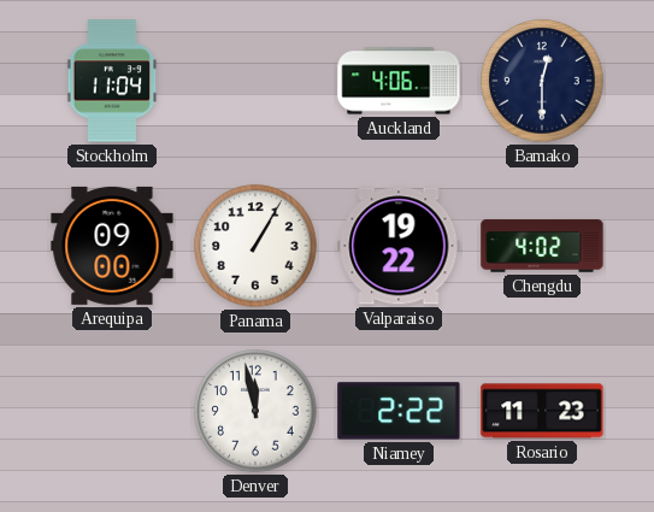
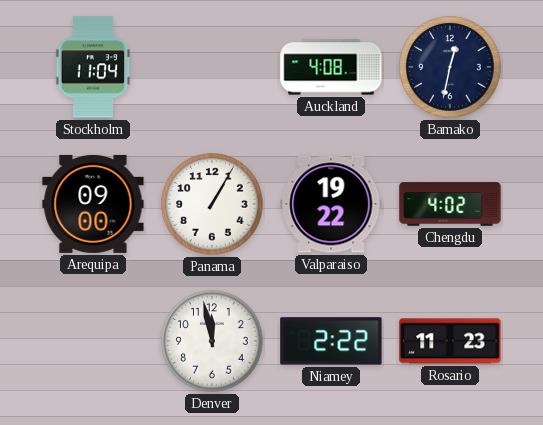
Auckland: 4:06 -> 4:08 (331, 67)
Bamako: 12:30 -> 12:32 (450, 67)
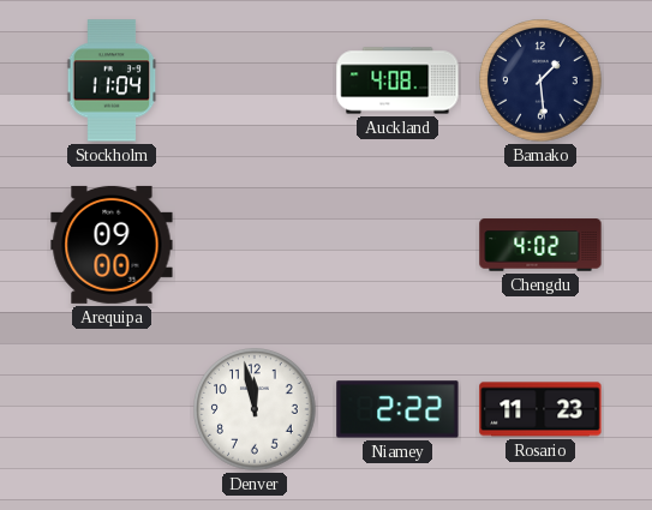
Bamako: 12:32 -> 1:29 (540, 80)
Panama: 1:05 -> none (212, 204)
Valparaiso: 19:22 -> none (331, 204)
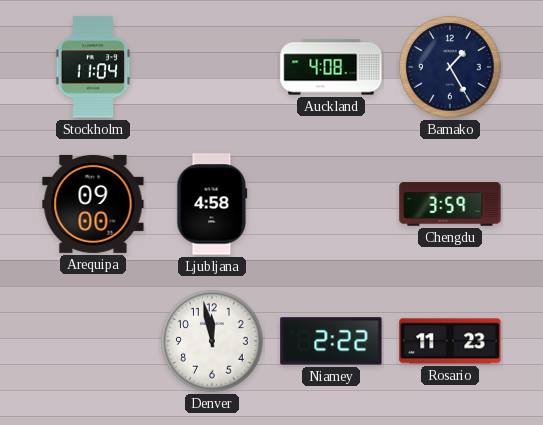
Bamako: 1:29 -> 1:25 (450, 67)
Ljubljana: none -> 4:58 (212, 204)
Chengdu: 4:02 -> 3:59 (450, 204)
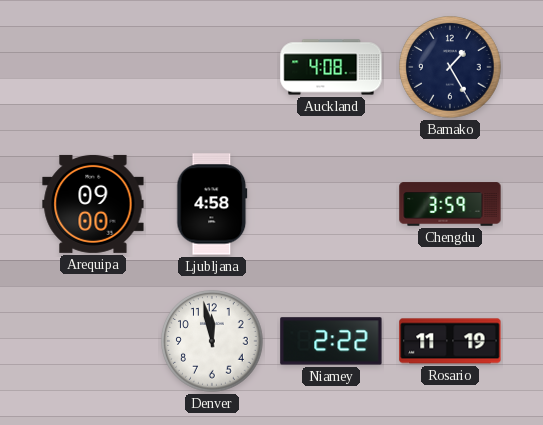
Stockholm: 11:04 -> none (93, 67)
Rosario: 11:23 -> 11:19 (450, 341)
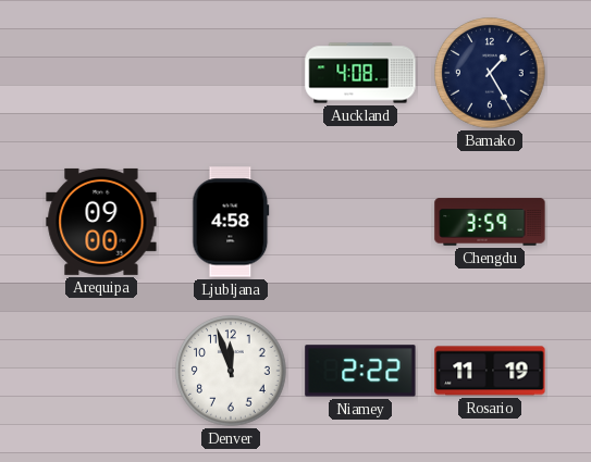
Denver: 11:58 -> 11:57 (231, 371)
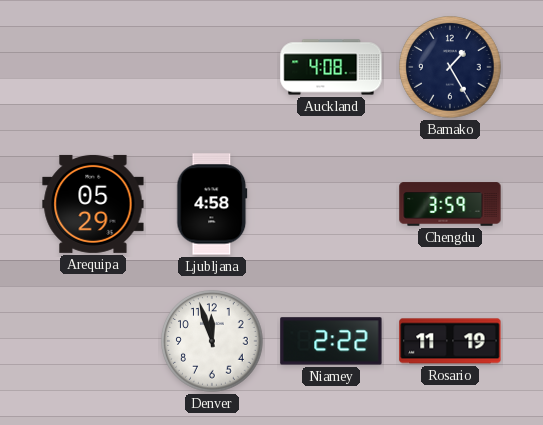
Arequipa: 09:00 -> 05:29 (93, 204)
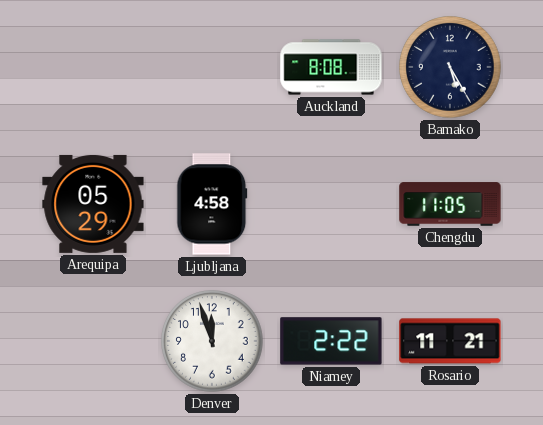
Auckland: 4:08 -> 8:08 (331, 67)
Bamako: 1:25 -> 5:25 (450, 67)
Chengdu: 3:59 -> 11:05 (450, 204)
Rosario: 11:19 -> 11:21 (450, 341)
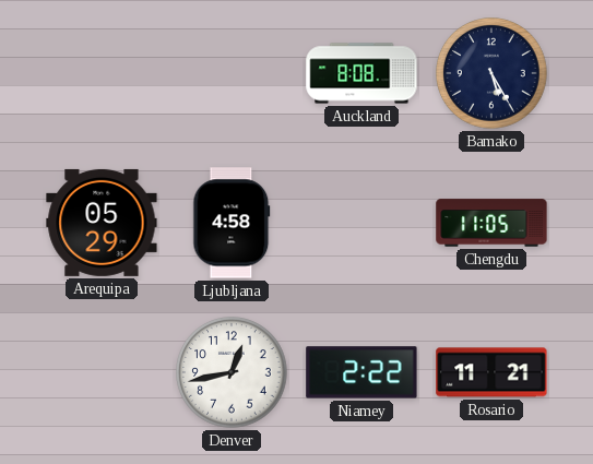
Denver: 11:57 -> 12:43 (232, 372)
